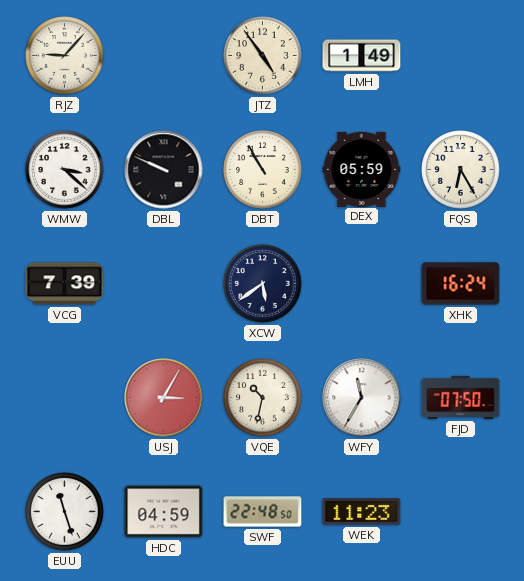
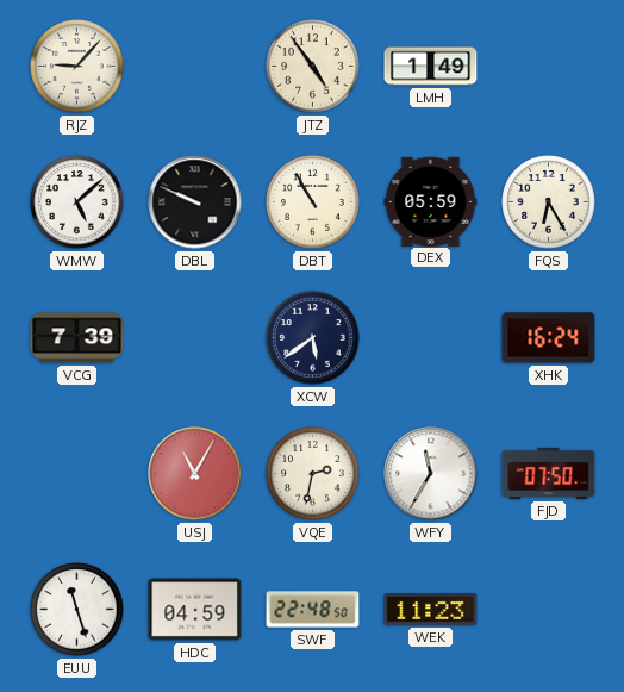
WMW: 3:22 -> 5:08 (77, 202)
USJ: 3:05 -> 11:05 (195, 474)
VQE: 10:32 -> 2:32 (313, 474)
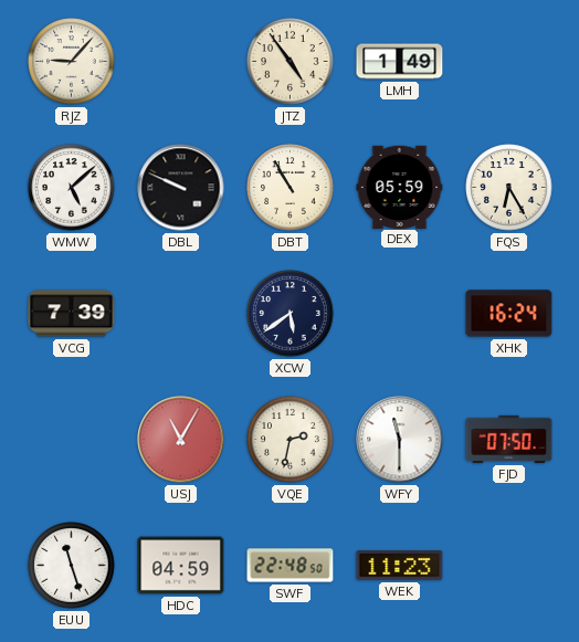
WFY: 11:35 -> 11:30 (400, 440)
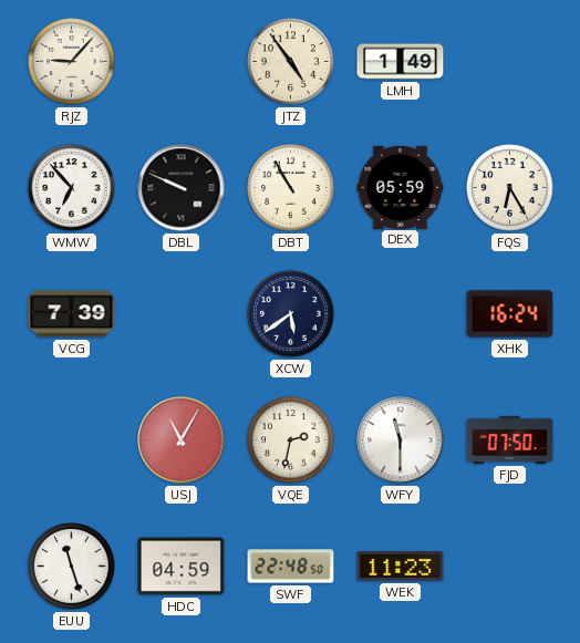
WMW: 5:08 -> 6:53 (72, 188)
